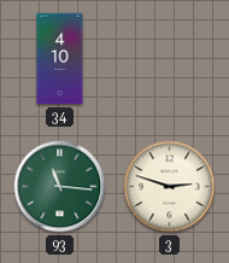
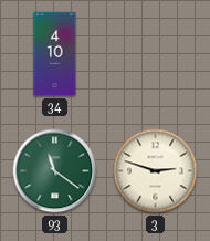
93: 11:16 -> 11:21 (55, 171)
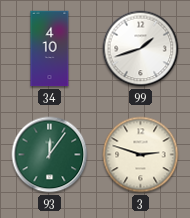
99: none -> 1:42 (141, 49)
93: 11:21 -> 12:06 (50, 155)
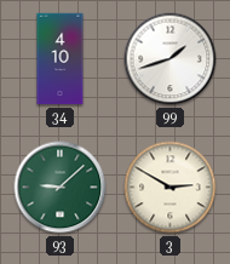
93: 12:06 -> 9:08 (61, 188)
3: 2:48 -> 2:50 (171, 188)
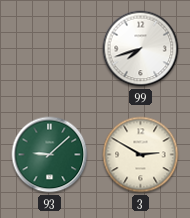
34: 4:10 -> none (61, 59)
99: 1:42 -> 7:42 (141, 49)
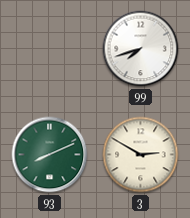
93: 9:08 -> 8:11 (50, 155)
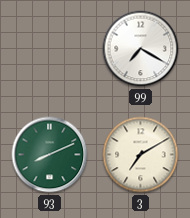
99: 7:42 -> 7:20 (141, 49)
3: 2:50 -> 7:10 (141, 155)
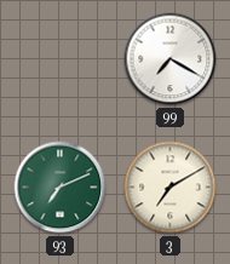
93: 8:11 -> 7:11 (61, 188)
